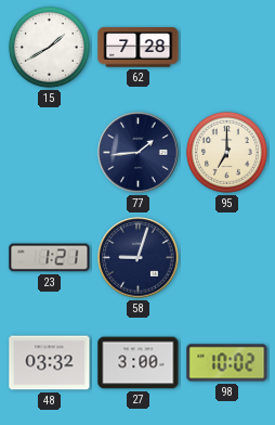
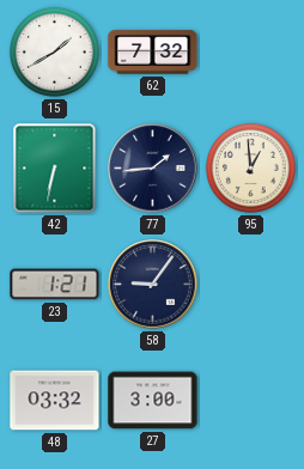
62: 7:28 -> 7:32 (153, 53)
42: none -> 6:32 (55, 169)
95: 7:00 -> 12:59 (250, 167)
58: 9:03 -> 9:06 (153, 285)
98: 10:02 -> none (227, 363)
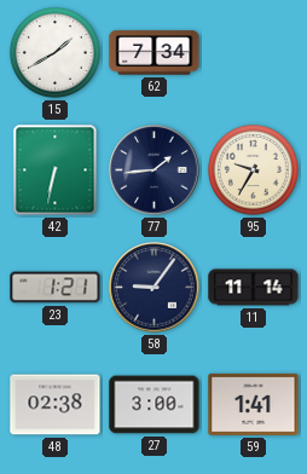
62: 7:32 -> 7:34 (155, 53)
95: 12:59 -> 9:35 (253, 169)
11: none -> 11:14 (254, 288)
48: 03:32 -> 02:38 (56, 405)
59: none -> 1:41 (254, 404)
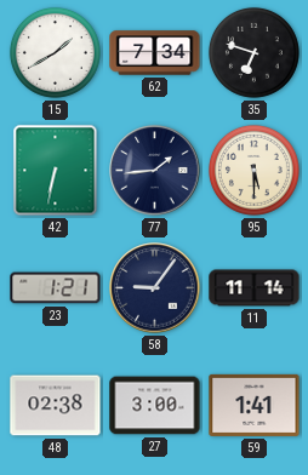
35: none -> 6:48 (253, 52)
95: 9:35 -> 5:30 (253, 170)
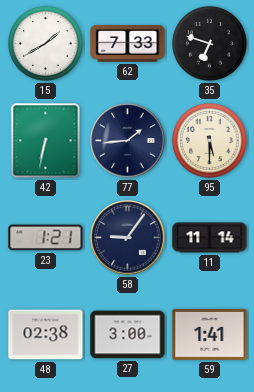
62: 7:34 -> 7:33 (128, 44)
